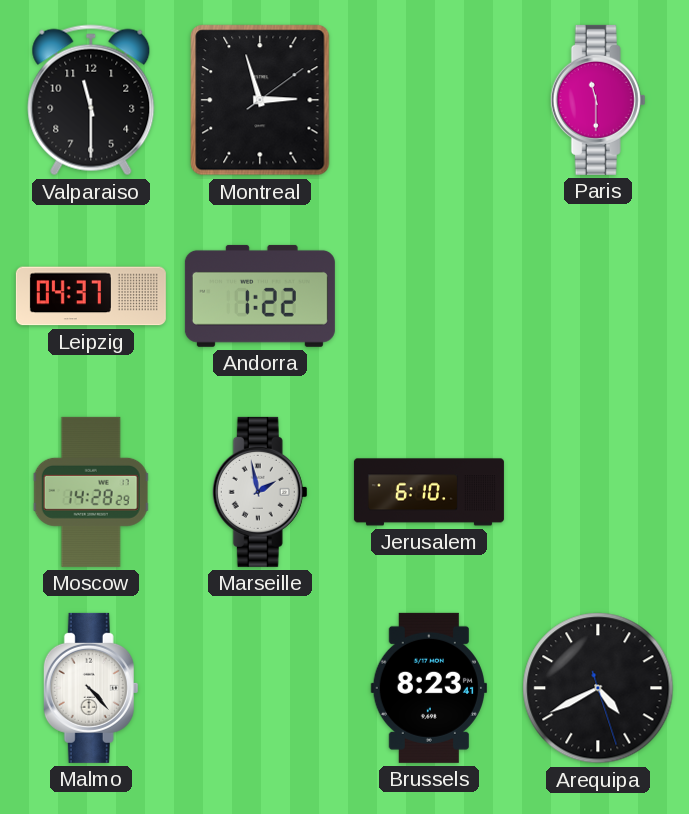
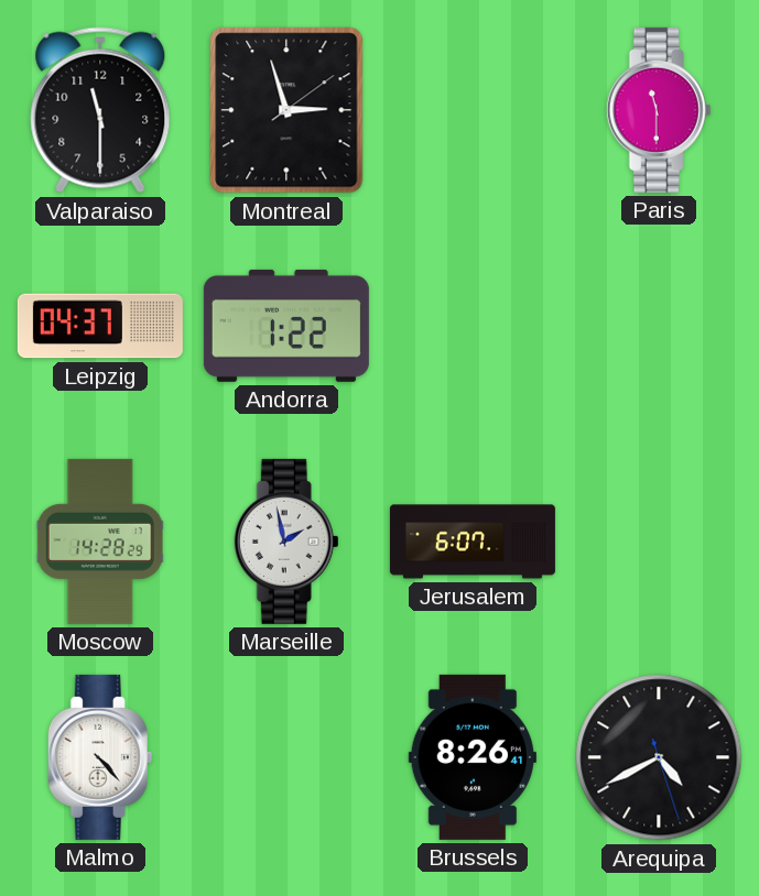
Jerusalem: 6:10 -> 6:07 (473, 542)
Brussels: 8:23 -> 8:26 (473, 757)
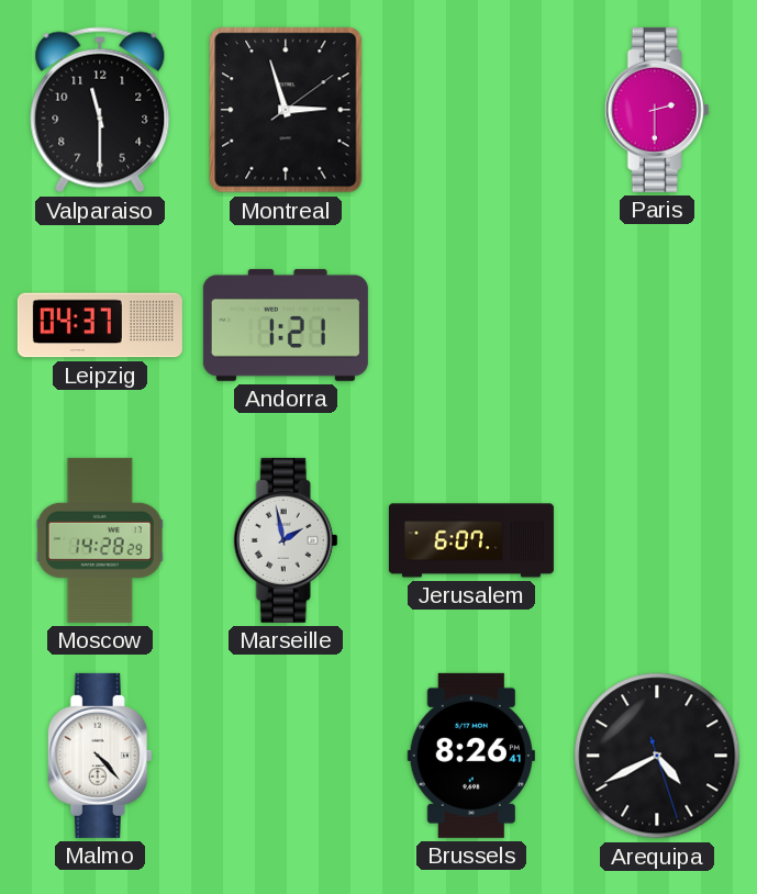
Paris: 11:30 -> 2:30 (657, 110)
Andorra: 1:22 -> 1:21 (286, 325)
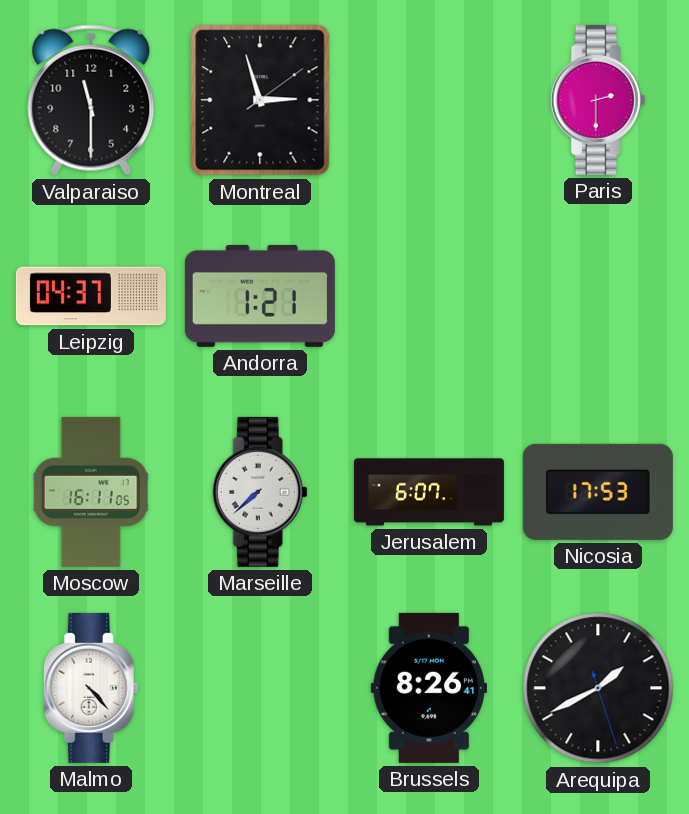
Moscow: 14:28 -> 16:11 (91, 492)
Marseille: 1:58 -> 7:38 (260, 492)
Nicosia: none -> 17:53 (598, 492)
Arequipa: 4:40 -> 1:40 (598, 688)
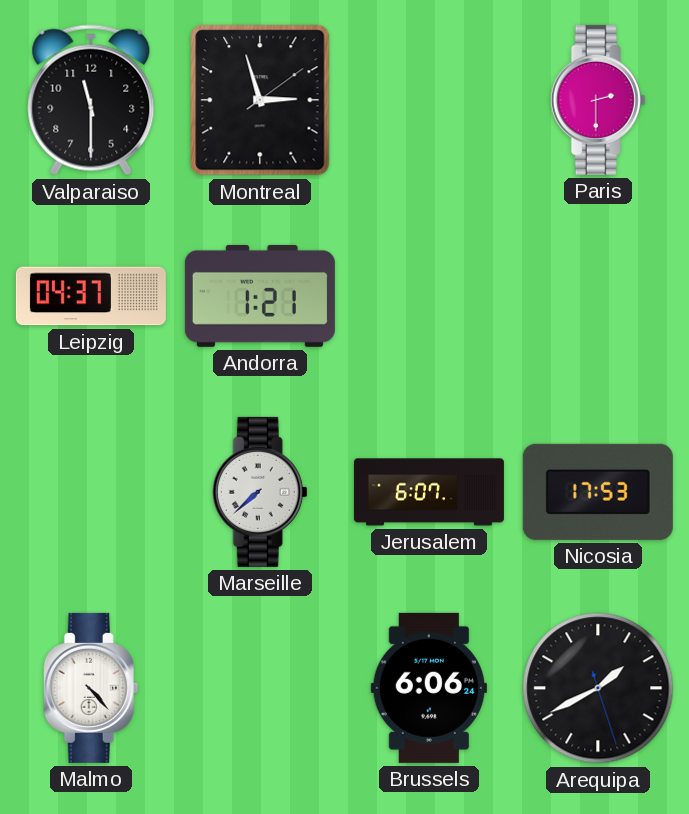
Moscow: 16:11 -> none (91, 492)
Brussels: 8:26 -> 6:06 (429, 688)
